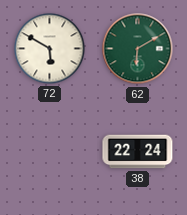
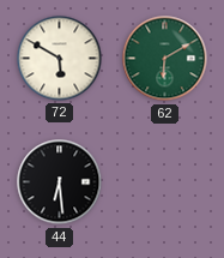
44: none -> 6:29 (60, 182)
38: 22:24 -> none (138, 152)
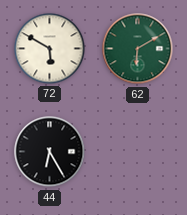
44: 6:29 -> 6:25 (50, 152)
